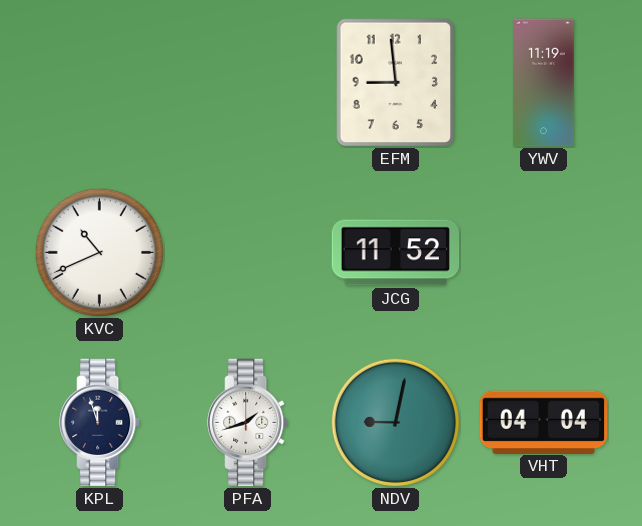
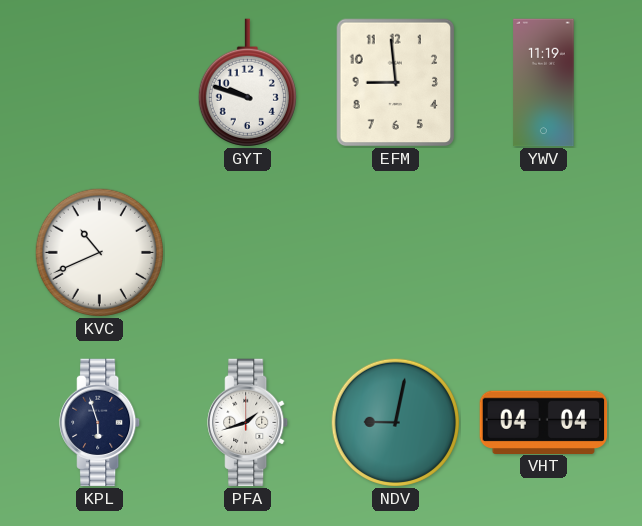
GYT: none -> 9:48 (247, 83)
JCG: 11:52 -> none (396, 253)
KPL: 11:57 -> 5:57 (100, 423)
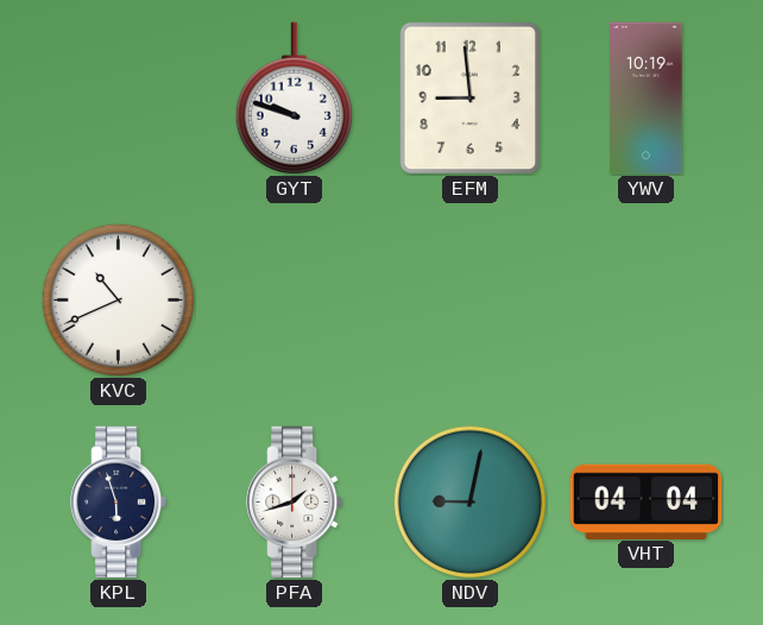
YWV: 11:19 -> 10:19 (647, 99)
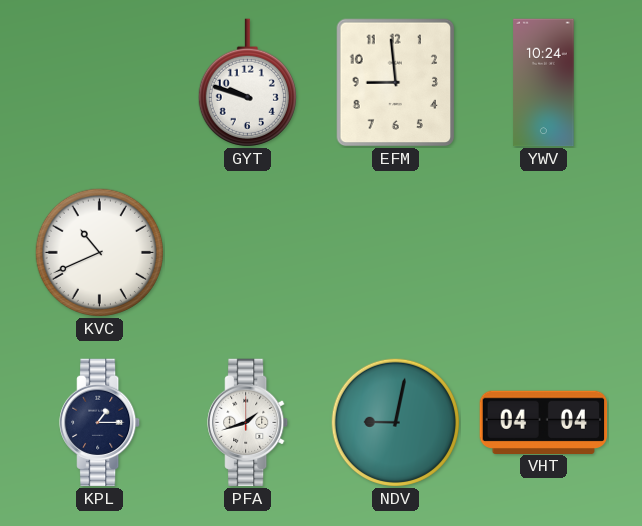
YWV: 10:19 -> 10:24 (544, 83)
KPL: 5:57 -> 1:15 (100, 423)
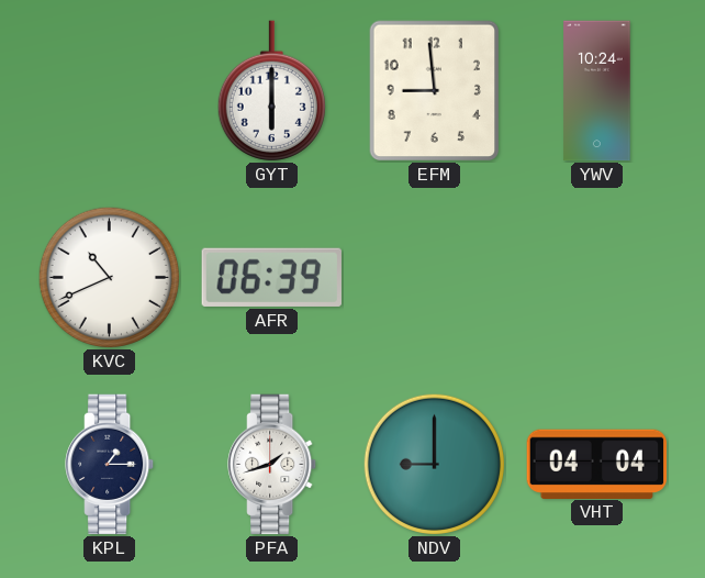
GYT: 9:48 -> 6:00 (271, 91)
AFR: none -> 06:39 (271, 277)
NDV: 9:02 -> 9:00 (434, 464)
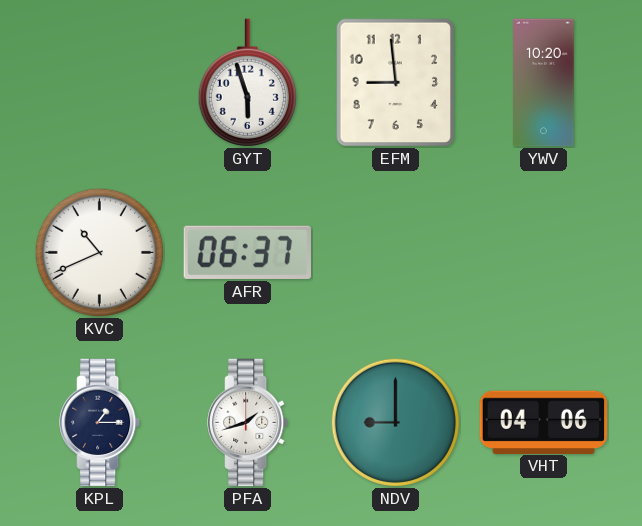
GYT: 6:00 -> 5:57 (247, 83)
YWV: 10:24 -> 10:20 (544, 83)
AFR: 06:39 -> 06:37 (247, 252)
VHT: 04:04 -> 04:06 (544, 422)
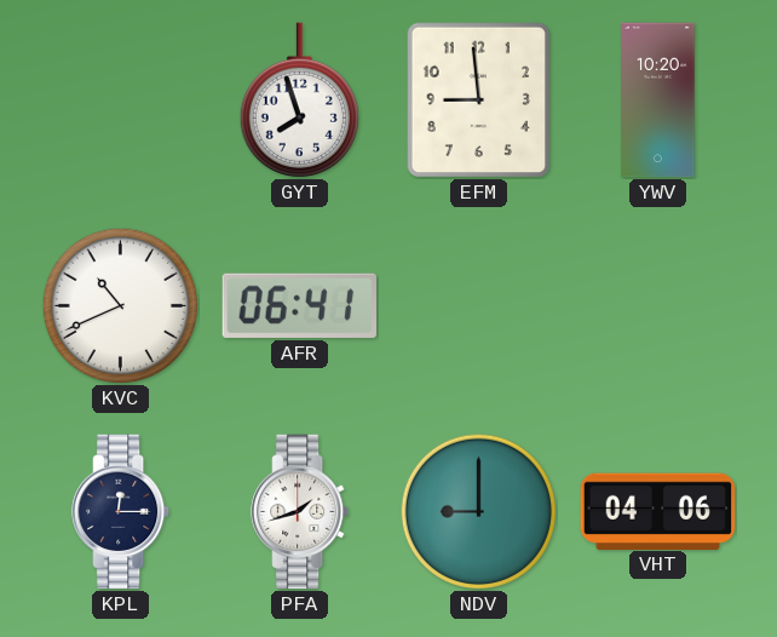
GYT: 5:57 -> 7:57 (299, 101)
AFR: 06:37 -> 06:41 (299, 305)
KPL: 1:15 -> 12:15 (121, 512)
